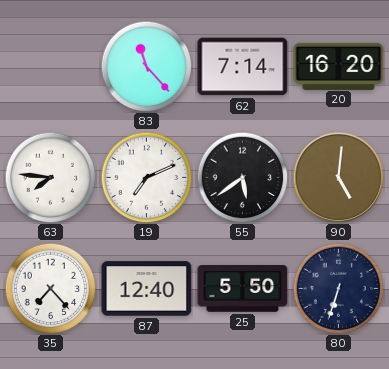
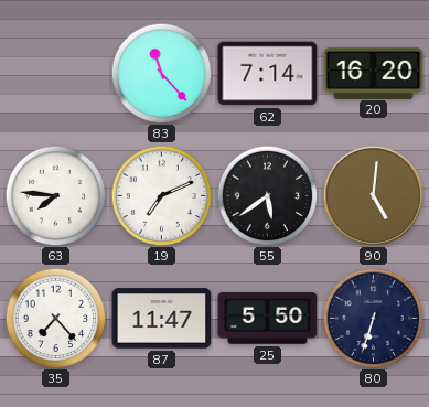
87: 12:40 -> 11:47 (162, 319)
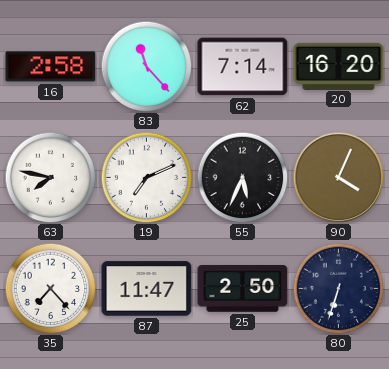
16: none -> 2:58 (51, 67)
63: 7:46 -> 7:47 (50, 177)
55: 5:39 -> 5:34 (242, 177)
90: 5:01 -> 4:04 (338, 177)
25: 5:50 -> 2:50 (243, 289)
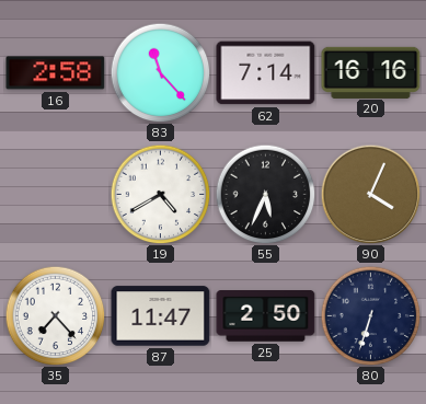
20: 16:20 -> 16:16 (371, 72)
63: 7:47 -> none (50, 177)
19: 7:11 -> 4:40 (160, 194)
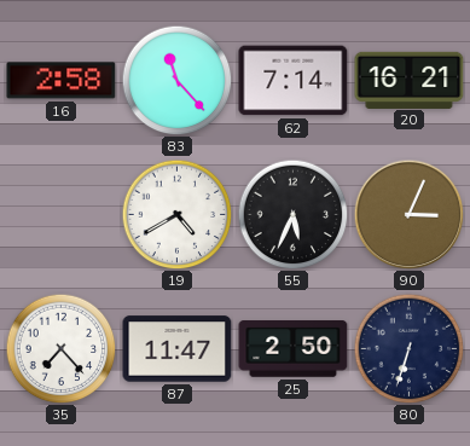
20: 16:16 -> 16:21 (410, 80)
90: 4:04 -> 3:04 (408, 214)
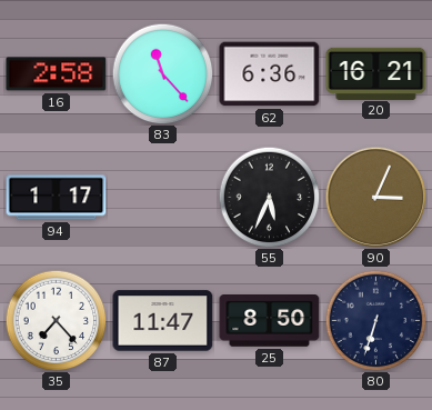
62: 7:14 -> 6:36 (270, 74)
94: none -> 1:17 (57, 198)
19: 4:40 -> none (176, 214)
25: 2:50 -> 8:50 (270, 321)
